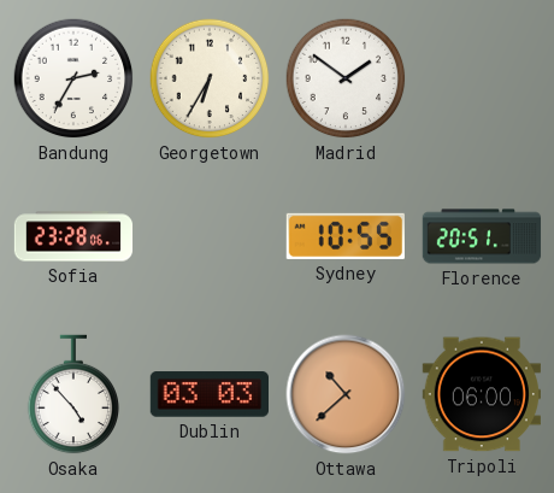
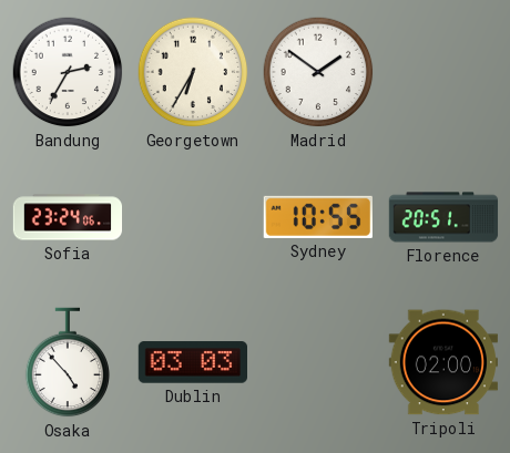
Sofia: 23:28 -> 23:24 (68, 217)
Ottawa: 10:38 -> none (346, 394)
Tripoli: 06:00 -> 02:00 (442, 362)
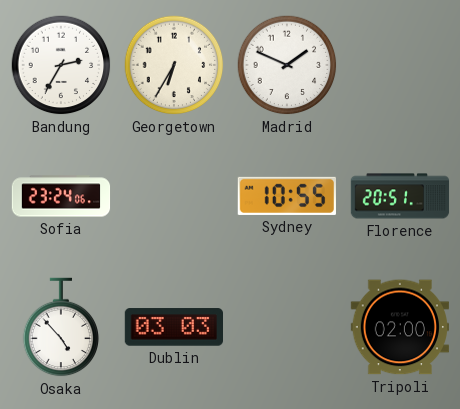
Madrid: 1:51 -> 1:49 (287, 65)
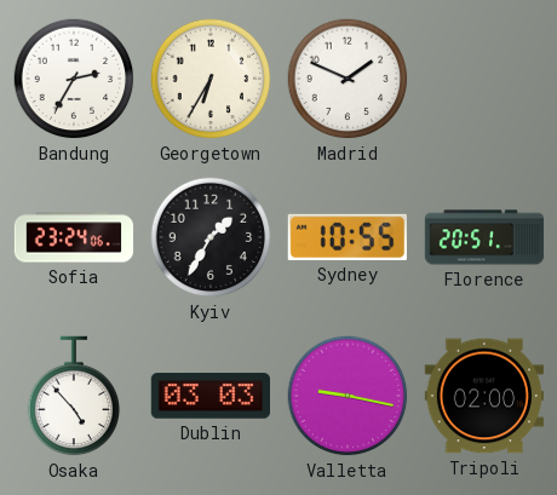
Kyiv: none -> 1:35 (211, 237)
Valletta: none -> 9:17 (348, 396)
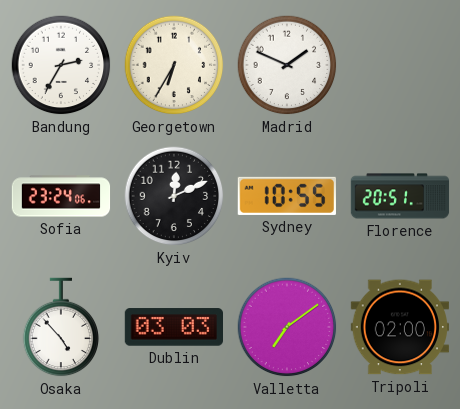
Kyiv: 1:35 -> 12:11 (174, 196)
Valletta: 9:17 -> 7:09 (287, 327)
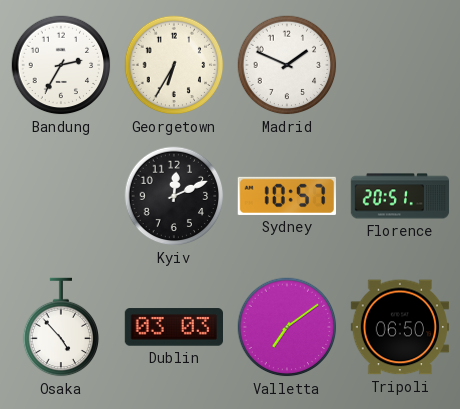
Sofia: 23:24 -> none (61, 196)
Sydney: 10:55 -> 10:57 (287, 196)
Tripoli: 02:00 -> 06:50 (399, 327)
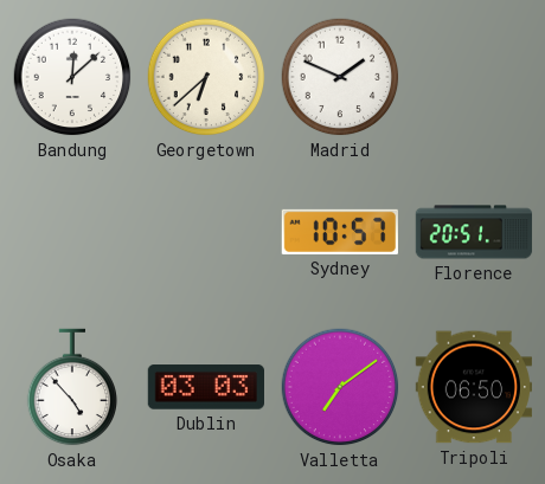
Bandung: 2:35 -> 12:08 (72, 77)
Georgetown: 6:35 -> 6:38 (206, 77)
Kyiv: 12:11 -> none (174, 196)
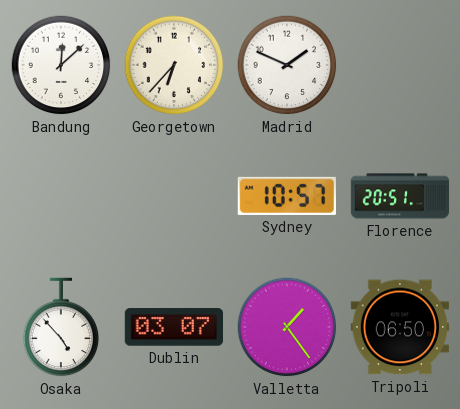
Georgetown: 6:38 -> 6:37 (174, 65)
Dublin: 03:03 -> 03:07 (173, 327)
Valletta: 7:09 -> 1:24 (287, 327)
